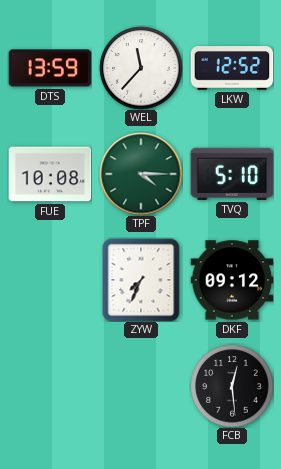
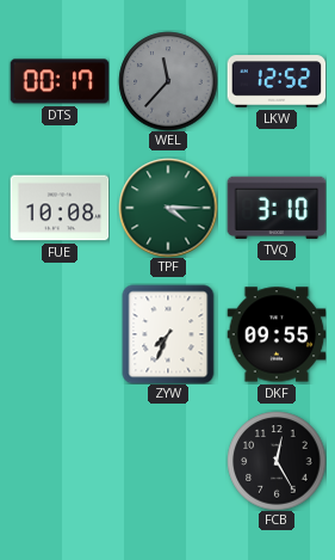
DTS: 13:59 -> 00:17 (60, 81)
WEL dial: white -> grey (168, 81)
TVQ: 5:10 -> 3:10 (277, 208)
DKF: 09:12 -> 09:55 (277, 334)
FCB: 12:29 -> 12:25 (277, 461)
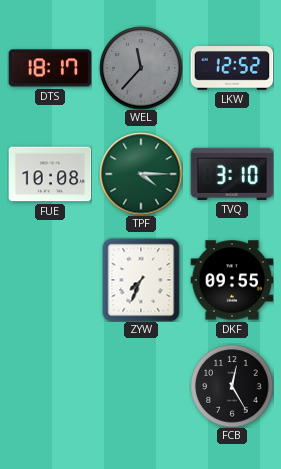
DTS: 00:17 -> 18:17 (50, 68)
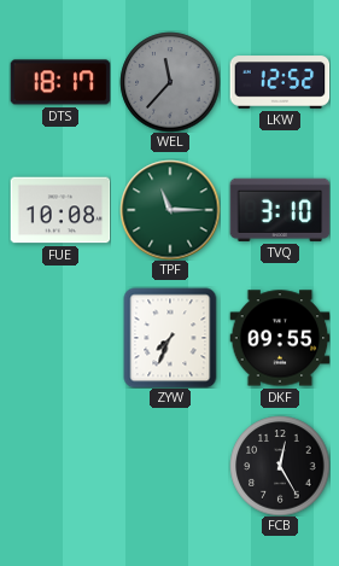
TPF: 4:15 -> 11:15 (170, 210)
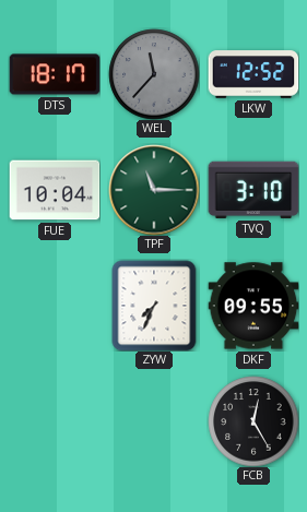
FUE: 10:08 -> 10:04 (55, 190)
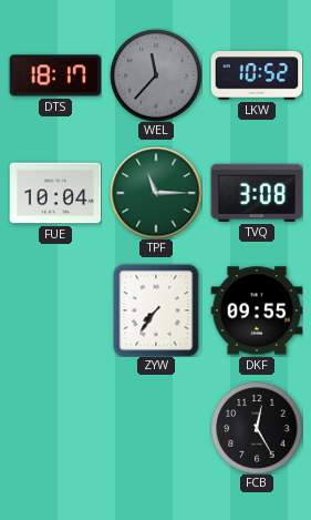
LKW: 12:52 -> 10:52 (257, 75)
TVQ: 3:10 -> 3:08 (257, 193)
ZYW: 7:34 -> 7:36 (156, 310)
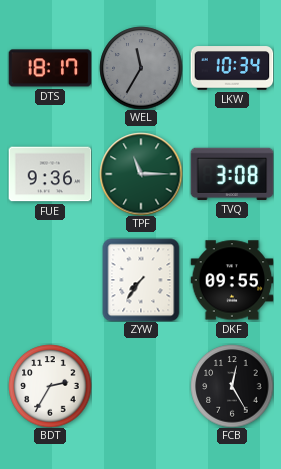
WEL: 11:37 -> 11:35 (141, 68)
LKW: 10:52 -> 10:34 (232, 68)
FUE: 10:04 -> 9:36 (50, 174)
BDT: none -> 2:35 (50, 386)
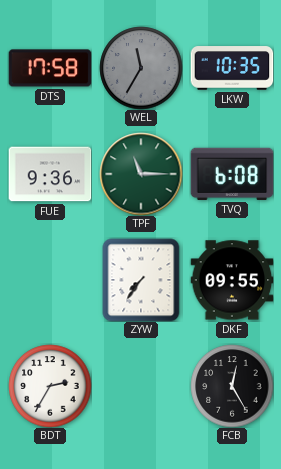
DTS: 18:17 -> 17:58 (50, 68)
LKW: 10:34 -> 10:35 (232, 68)
TVQ: 3:08 -> 6:08 (232, 174)
